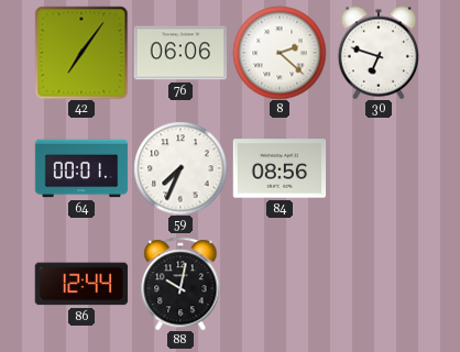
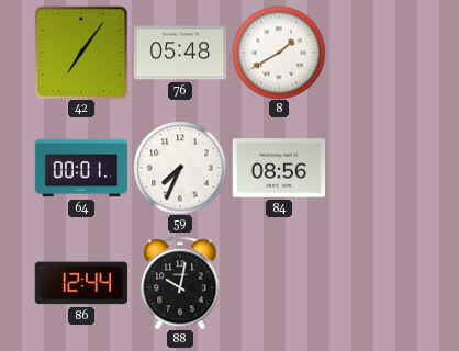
76: 06:06 -> 05:48 (180, 53)
8: 2:22 -> 1:40 (279, 53)
30: 6:48 -> none (377, 53)
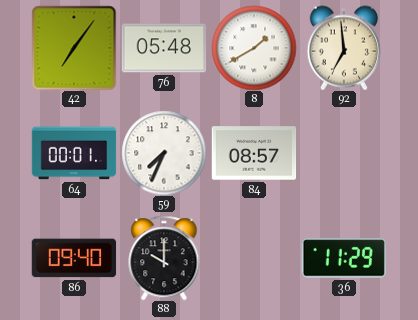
92: none -> 6:59 (343, 48)
84: 08:56 -> 08:57 (254, 153)
86: 12:44 -> 09:40 (74, 258)
88: 10:02 -> 10:00 (164, 258)
36: none -> 11:29 (343, 258)
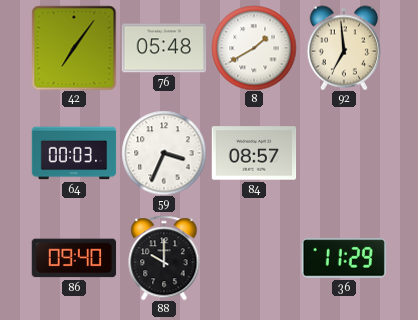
64: 00:01 -> 00:03 (74, 153)
59: 7:34 -> 3:34 (164, 153)
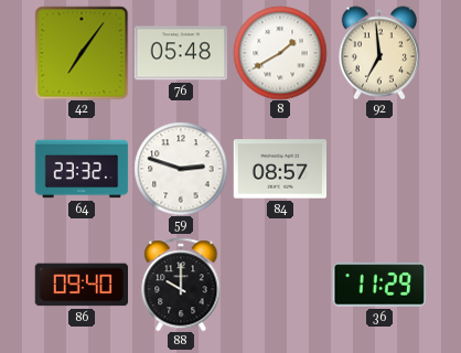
64: 00:03 -> 23:32 (82, 169)
59: 3:34 -> 2:48 (181, 169)
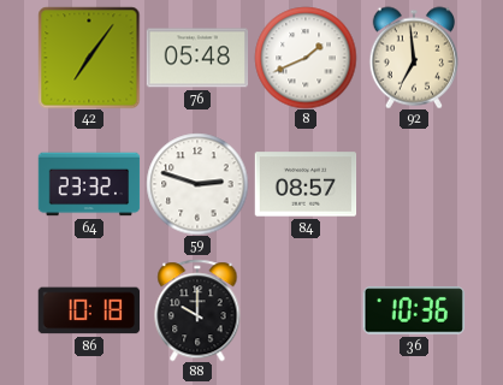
8: 1:40 -> 1:41 (306, 58)
86: 09:40 -> 10:18 (89, 310)
36: 11:29 -> 10:36 (413, 310)
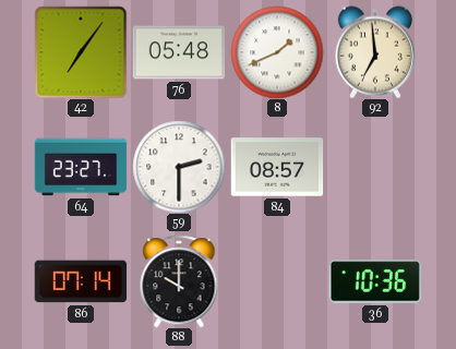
64: 23:32 -> 23:27 (81, 167)
59: 2:48 -> 2:30 (179, 167)
86: 10:18 -> 07:14 (81, 281)
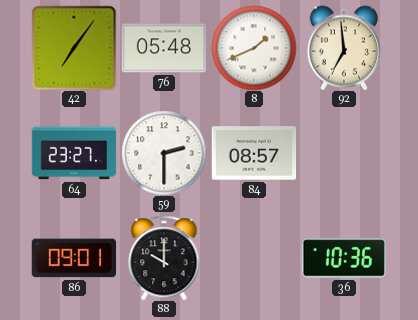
86: 07:14 -> 09:01 (74, 258)
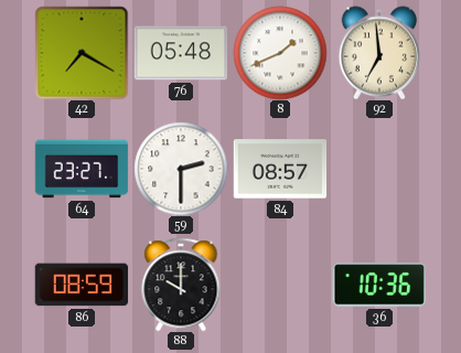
42: 7:06 -> 7:20 (82, 53)
86: 09:01 -> 08:59 (82, 285)
